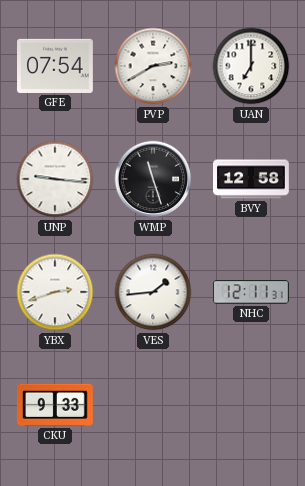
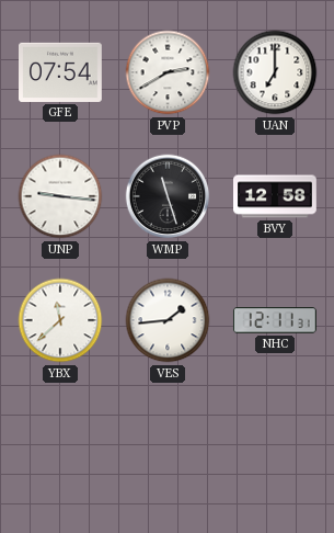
YBX: 2:42 -> 11:38 (60, 320)
CKU: 9:33 -> none (55, 405)
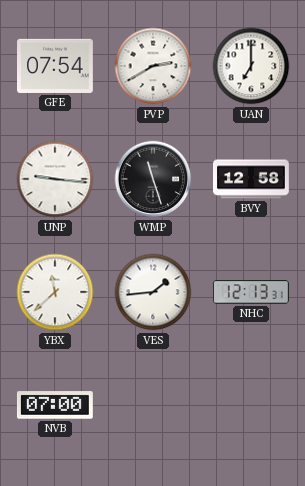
NHC: 12:11 -> 12:13 (251, 292)
NVB: none -> 07:00 (55, 405)
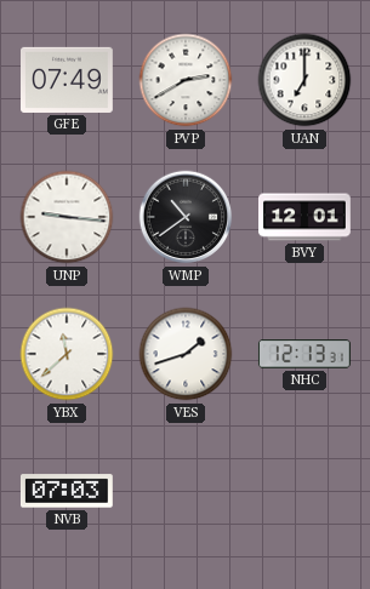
GFE: 07:54 -> 07:49 (68, 80)
WMP: 11:27 -> 10:39 (186, 217)
BVY: 12:58 -> 12:01 (306, 217)
VES: 1:44 -> 1:42 (186, 354)
NVB: 07:00 -> 07:03 (67, 491)
